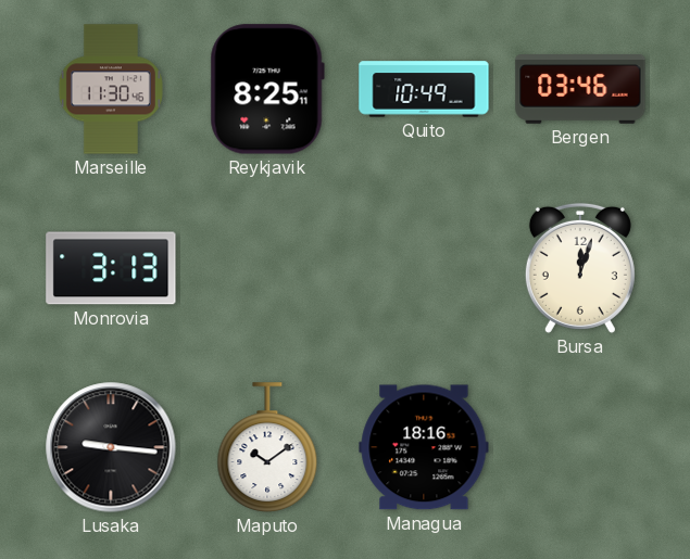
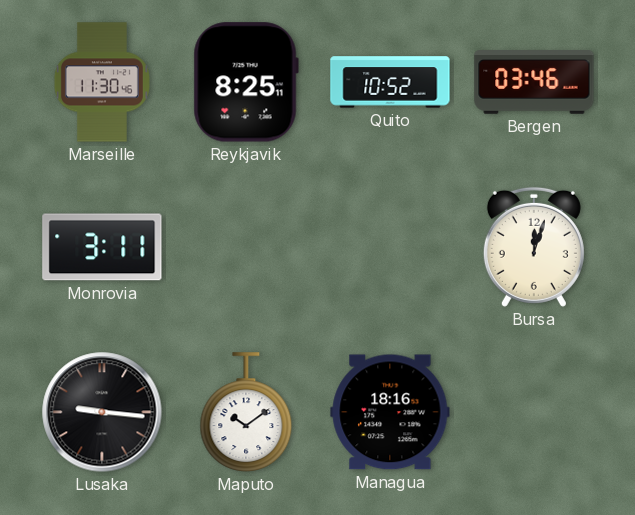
Quito: 10:49 -> 10:52 (390, 82)
Monrovia: 3:13 -> 3:11 (102, 247)
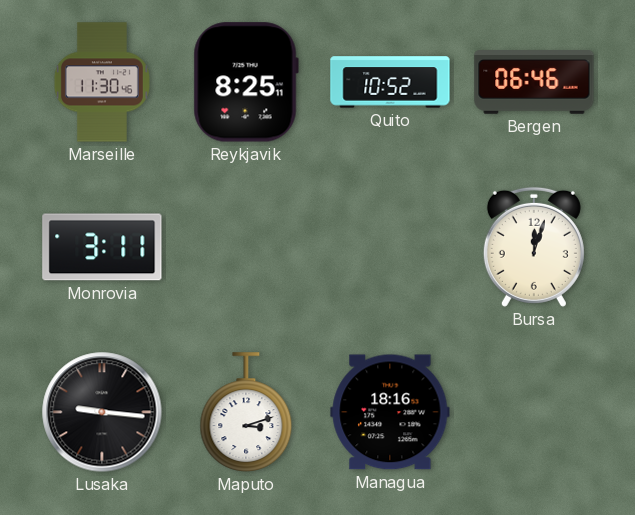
Bergen: 03:46 -> 06:46 (534, 82)
Maputo: 10:09 -> 3:12 (246, 412)
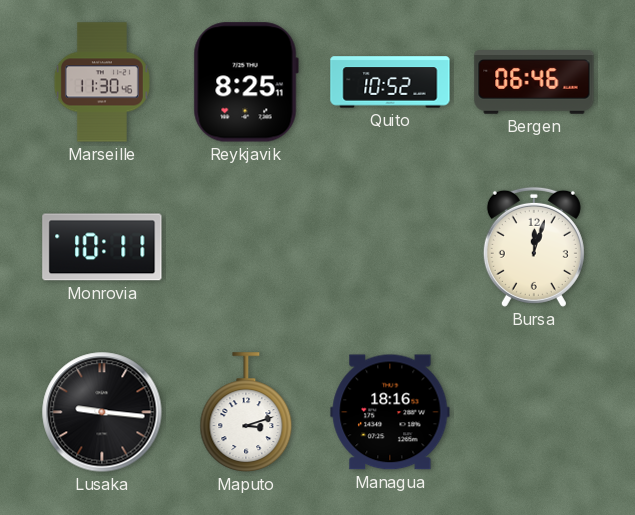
Monrovia: 3:11 -> 10:11 (102, 247)
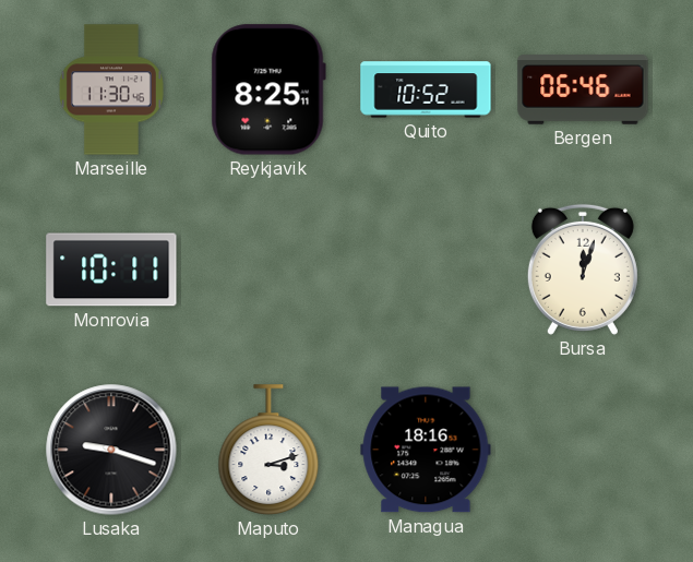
Lusaka: 9:16 -> 9:18 (111, 450)
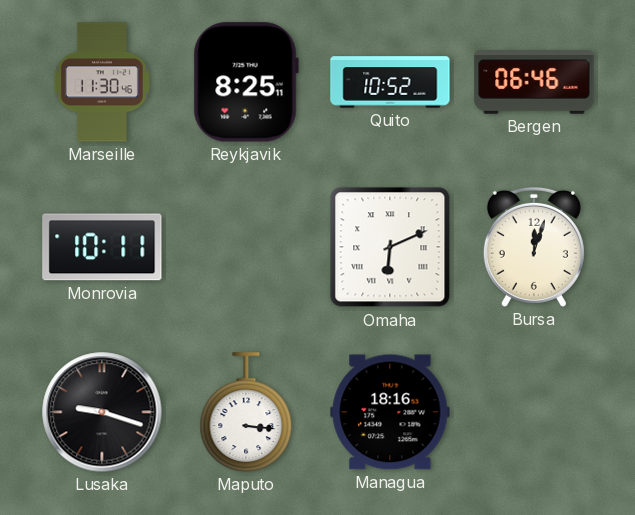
Omaha: none -> 6:11 (390, 247)
Maputo: 3:12 -> 3:16 (246, 412)
